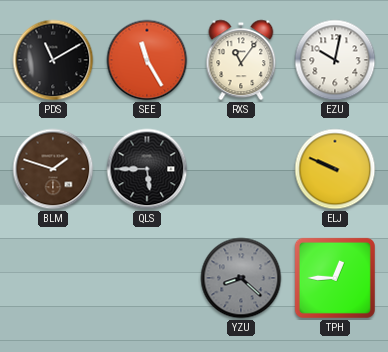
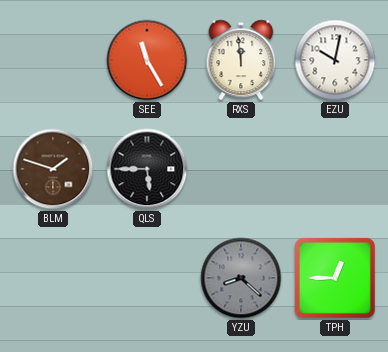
PDS: 11:10 -> none (53, 60)
RXS: 11:06 -> 11:59 (241, 60)
ELJ: 9:49 -> none (335, 169)
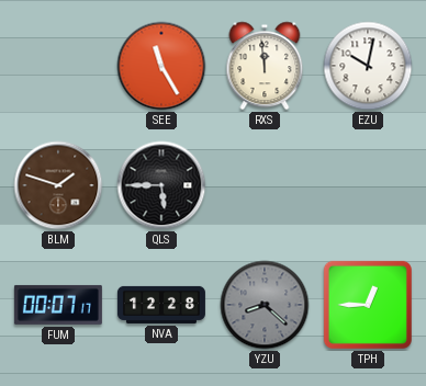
FUM: none -> 00:07 (58, 305)
NVA: none -> 12:28 (161, 305)
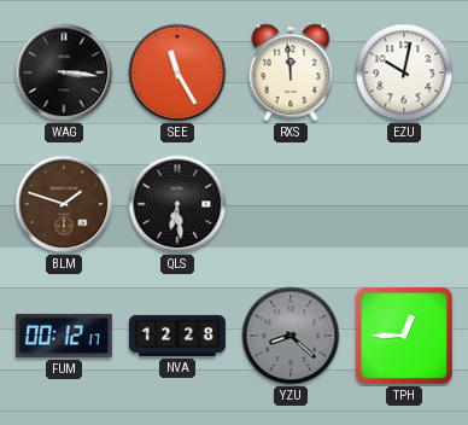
WAG: none -> 3:16 (64, 72)
QLS: 5:45 -> 6:29 (177, 204)
FUM: 00:07 -> 00:12 (64, 336)
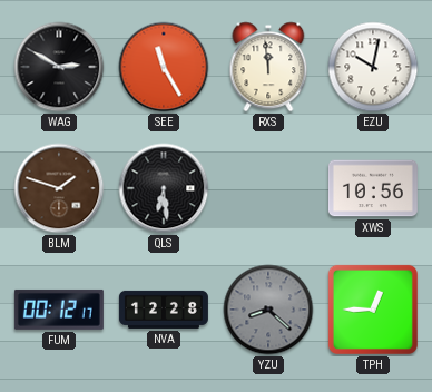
WAG: 3:16 -> 2:50 (59, 67)
XWS: none -> 10:56 (373, 188)
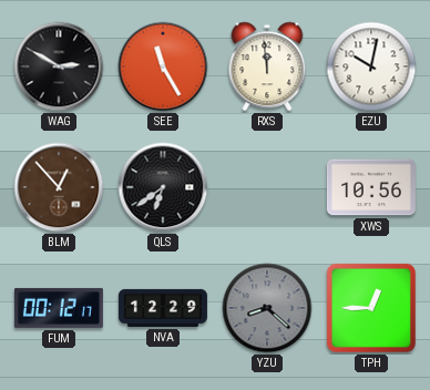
BLM: 1:48 -> 12:53 (59, 187)
QLS: 6:29 -> 6:39 (163, 187)
NVA: 12:28 -> 12:29 (163, 308)
